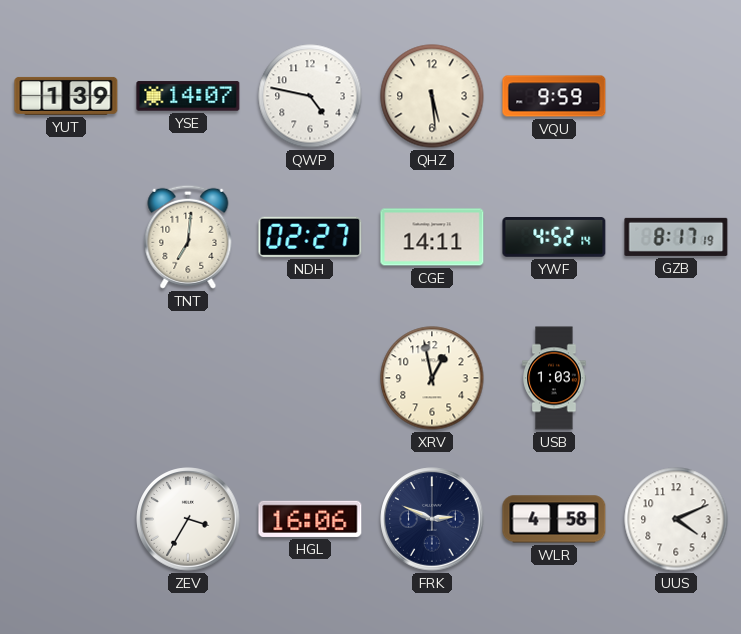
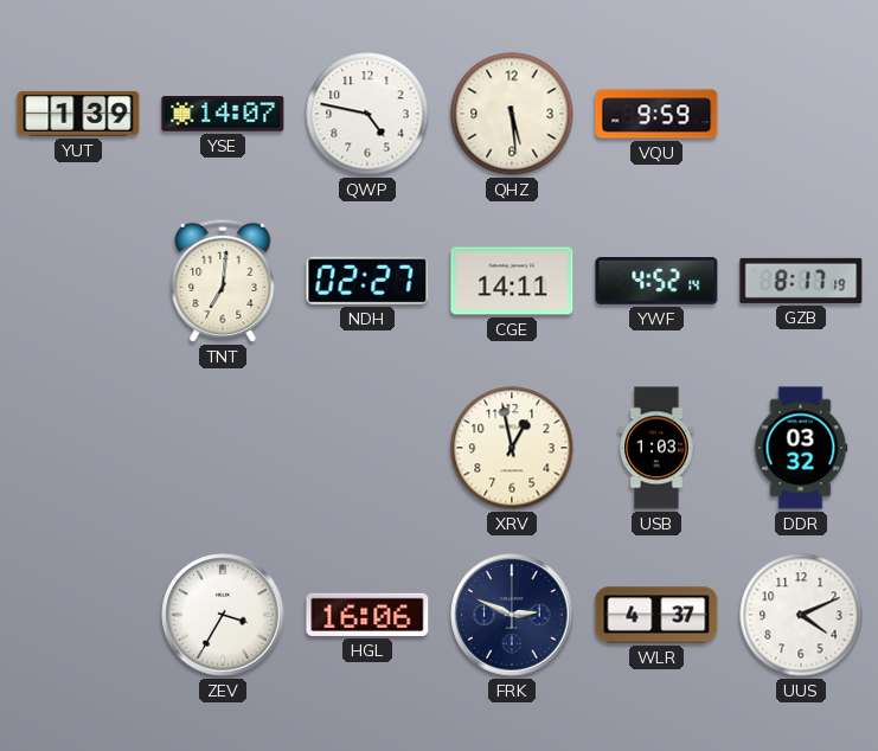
DDR: none -> 03:32 (801, 448)
WLR: 4:58 -> 4:37 (656, 615)
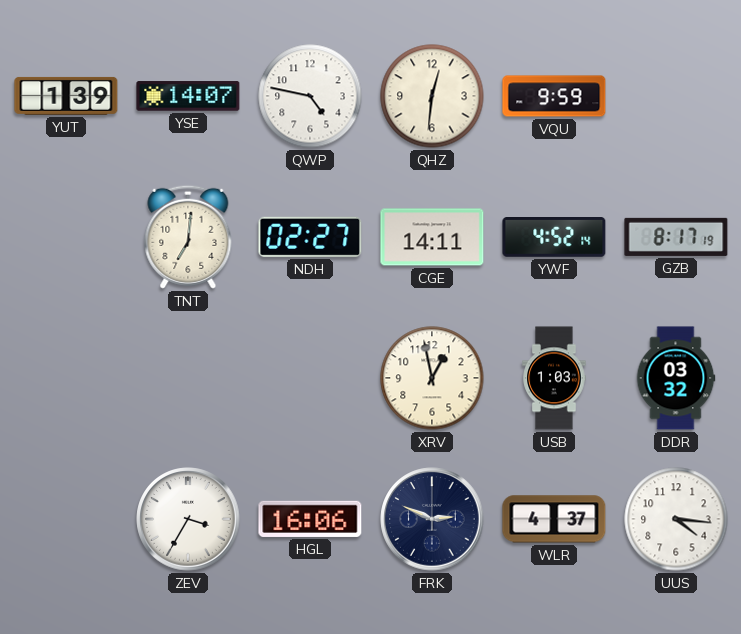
QHZ: 5:29 -> 12:31 (432, 96)
UUS: 4:11 -> 4:16 (676, 519)
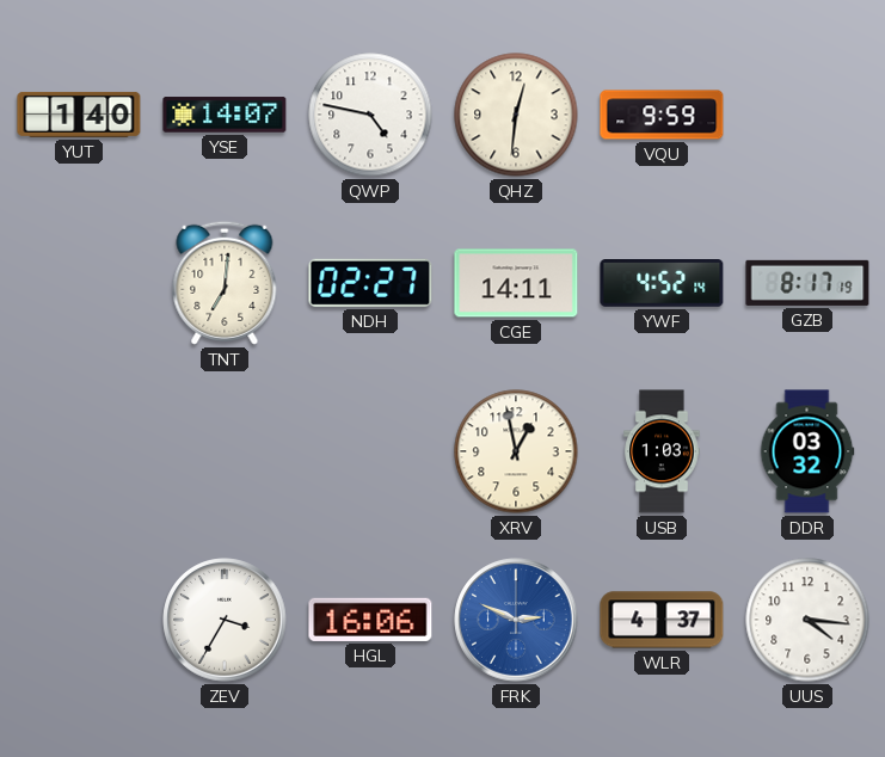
YUT: 1:39 -> 1:40 (79, 115)
FRK dial: navy -> blue (516, 620)
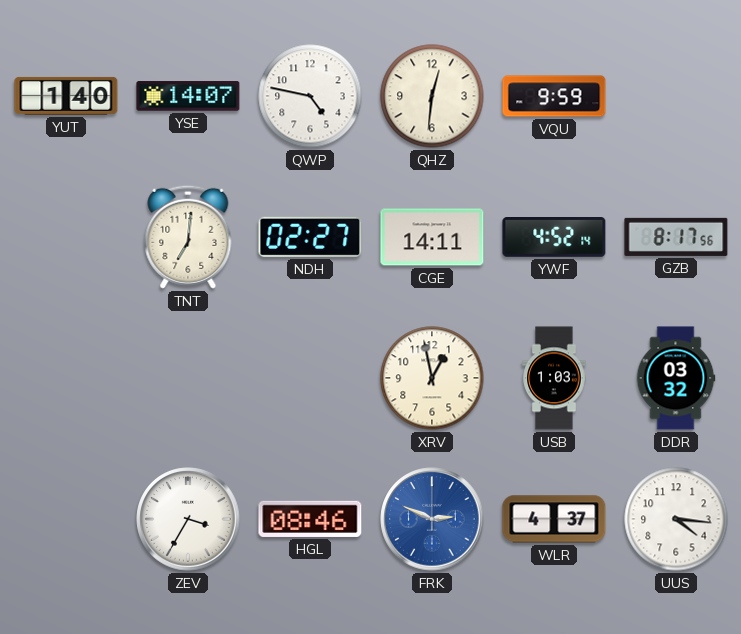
GZB: 8:17:19 -> 8:17:56 (676, 237)
HGL: 16:06 -> 08:46 (310, 519)
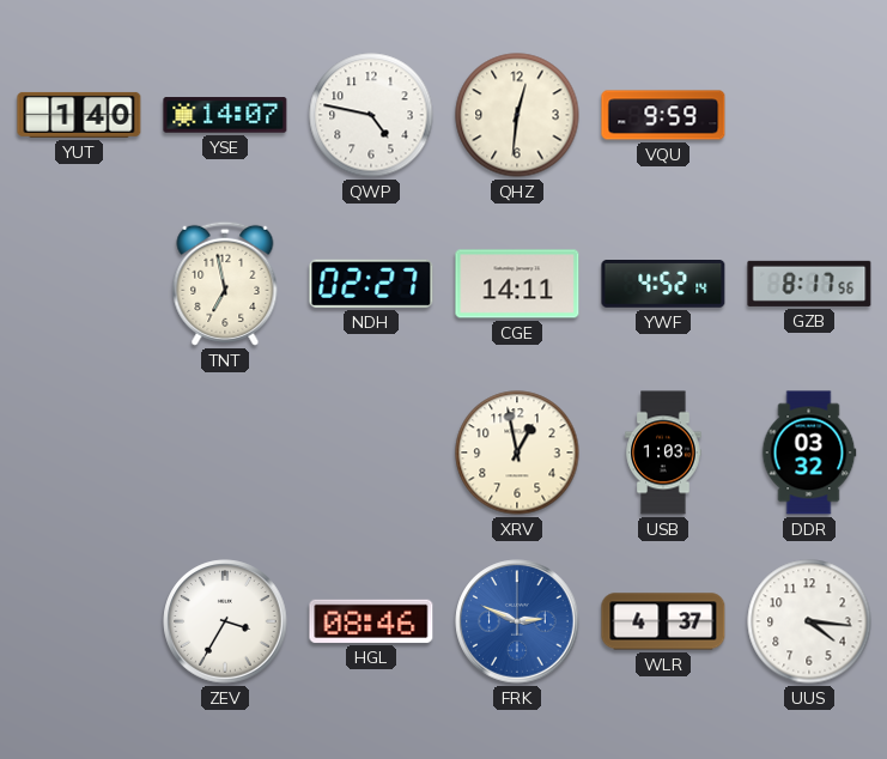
TNT: 7:01 -> 6:58 (225, 284)
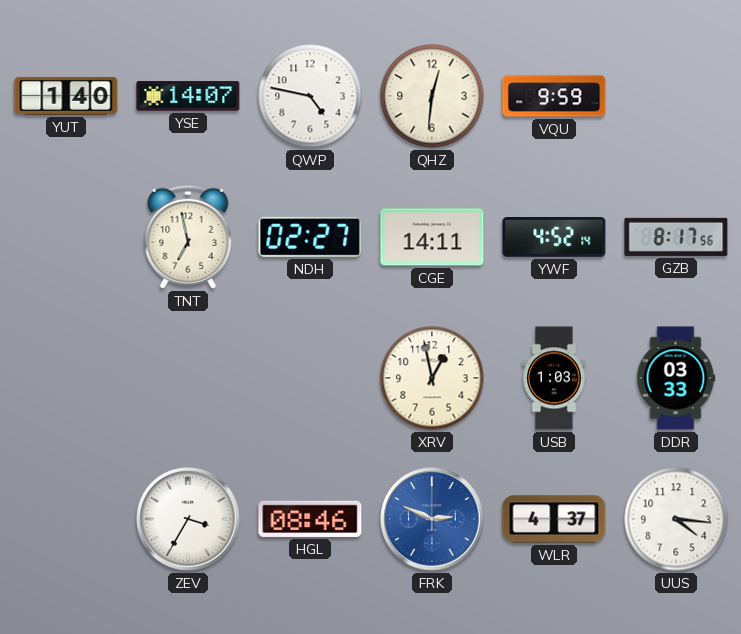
DDR: 03:32 -> 03:33 (676, 378)
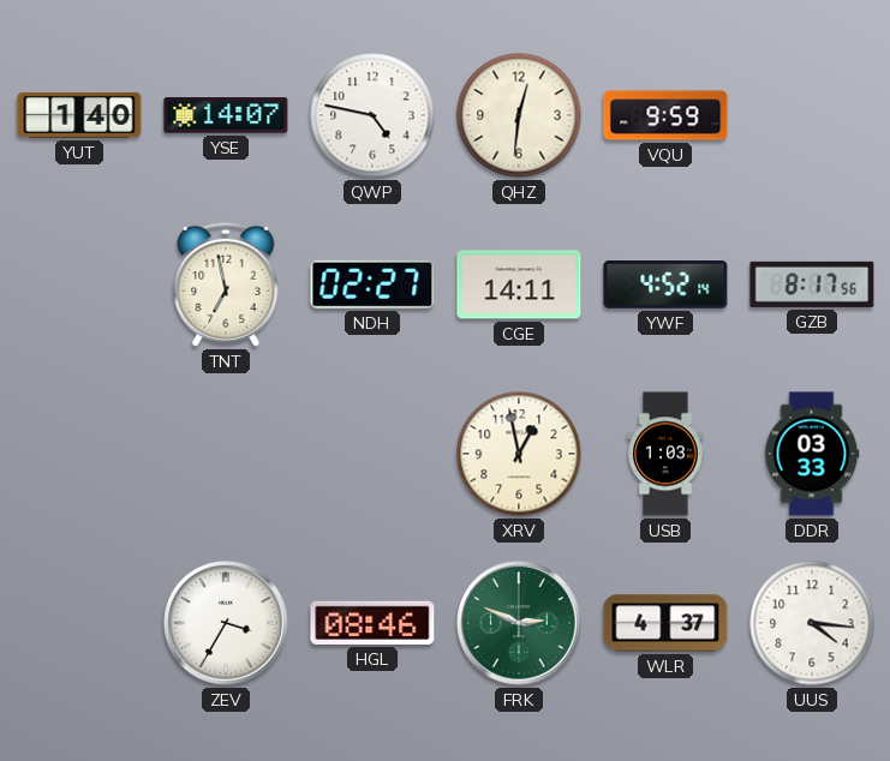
FRK dial: blue -> green (519, 623)
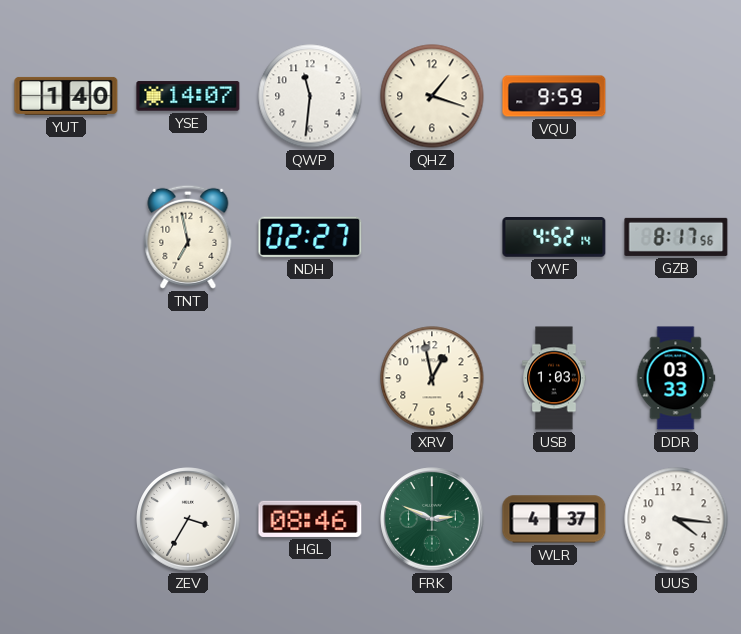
QWP: 4:47 -> 11:31 (310, 96)
QHZ: 12:31 -> 1:18 (432, 96)
CGE: 14:11 -> none (519, 284)
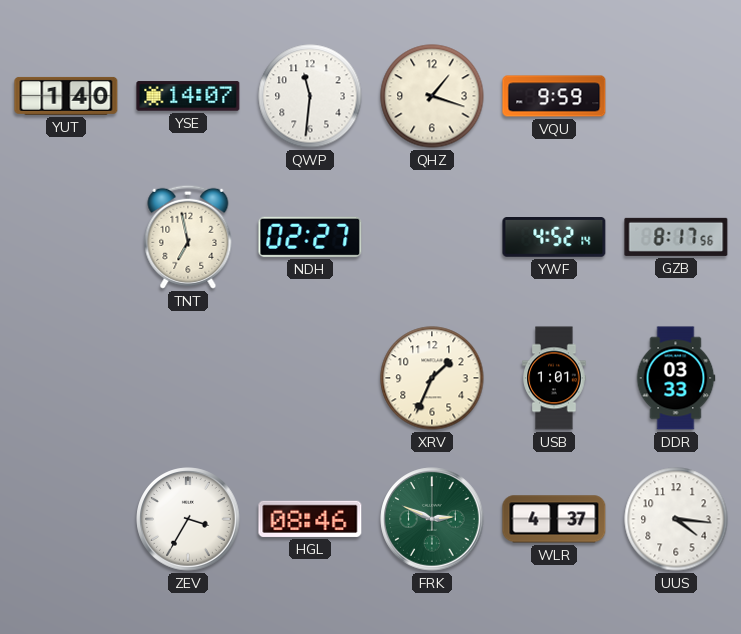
XRV: 12:58 -> 1:34 (432, 378)
USB: 1:03 -> 1:01 (554, 378)
